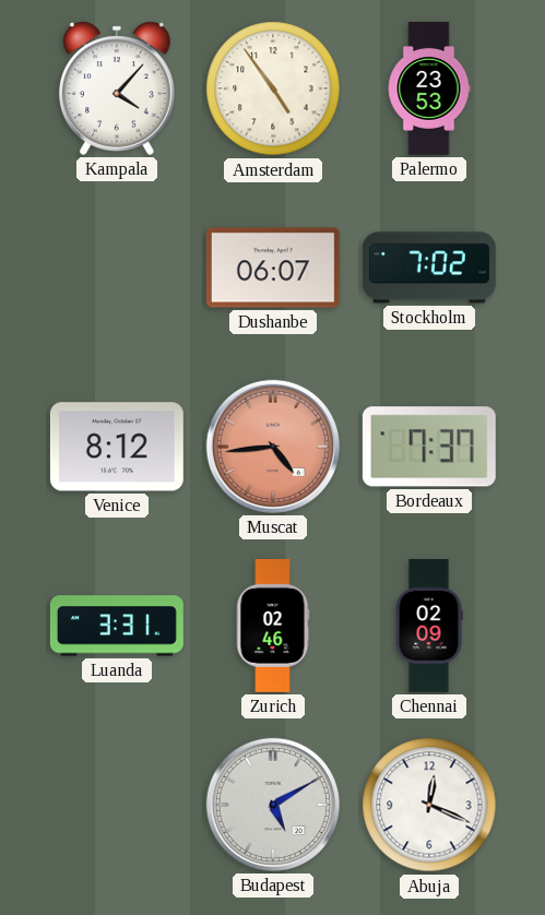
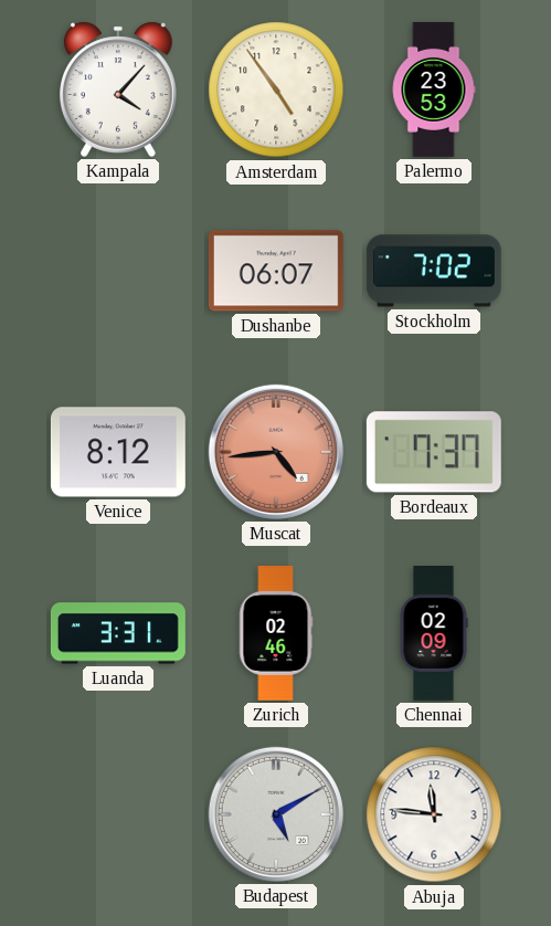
Abuja: 12:19 -> 11:46 (434, 814)
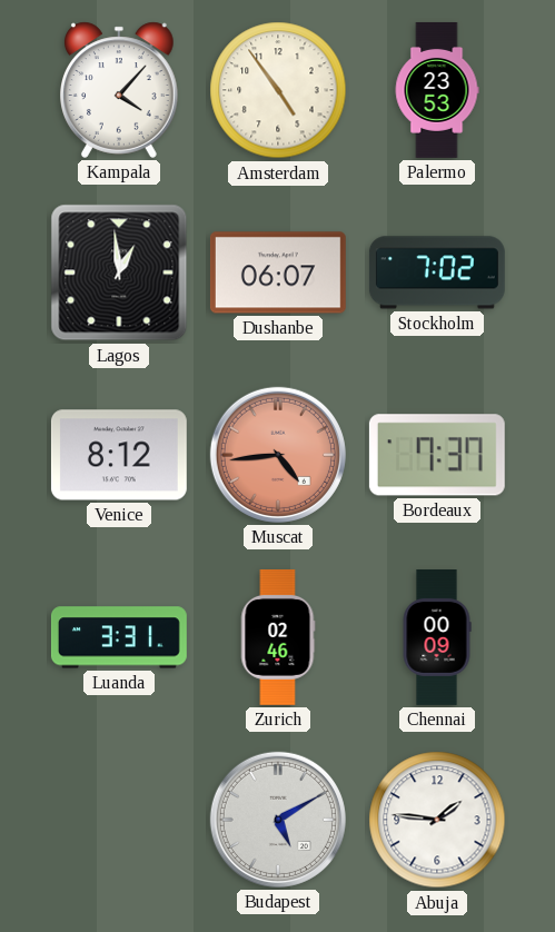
Lagos: none -> 12:59 (119, 272)
Chennai: 02:09 -> 00:09 (437, 638)
Abuja: 11:46 -> 1:46 (437, 820)
